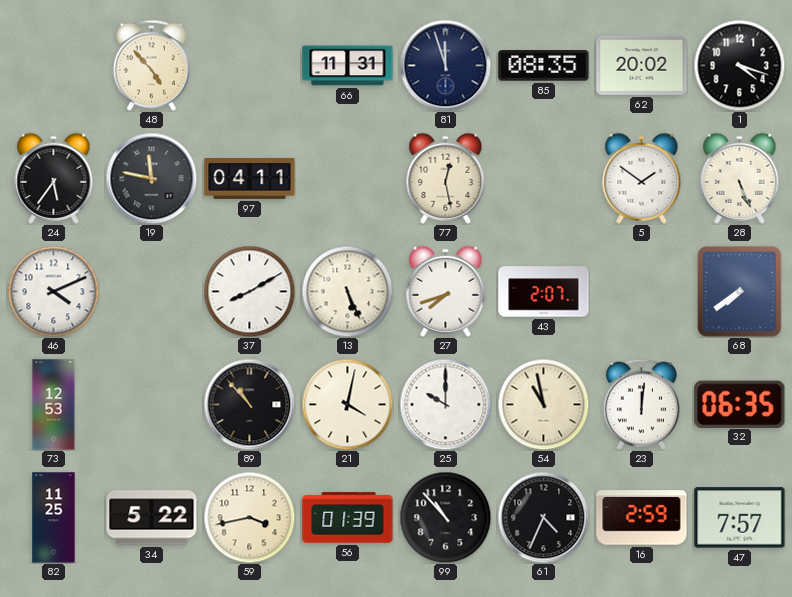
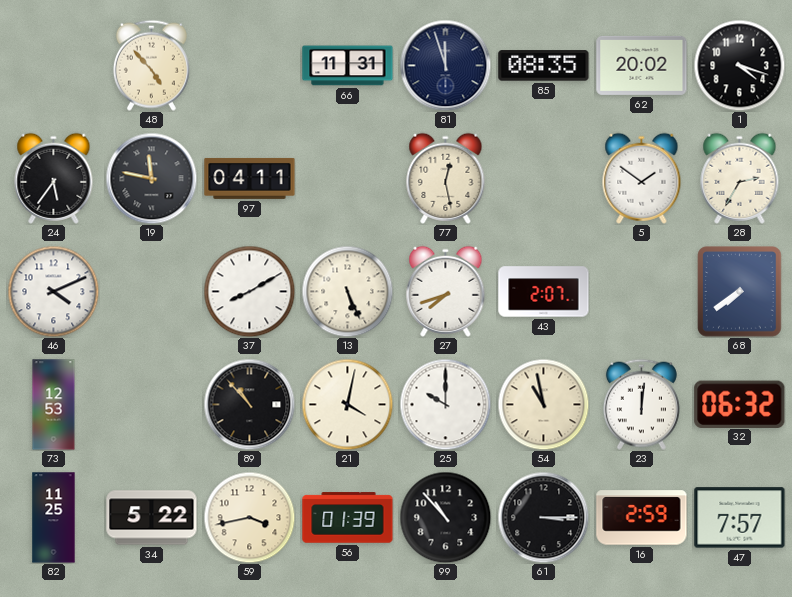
28: 5:26 -> 2:35 (740, 178)
32: 06:35 -> 06:32 (740, 404)
61: 4:34 -> 3:15 (543, 517)
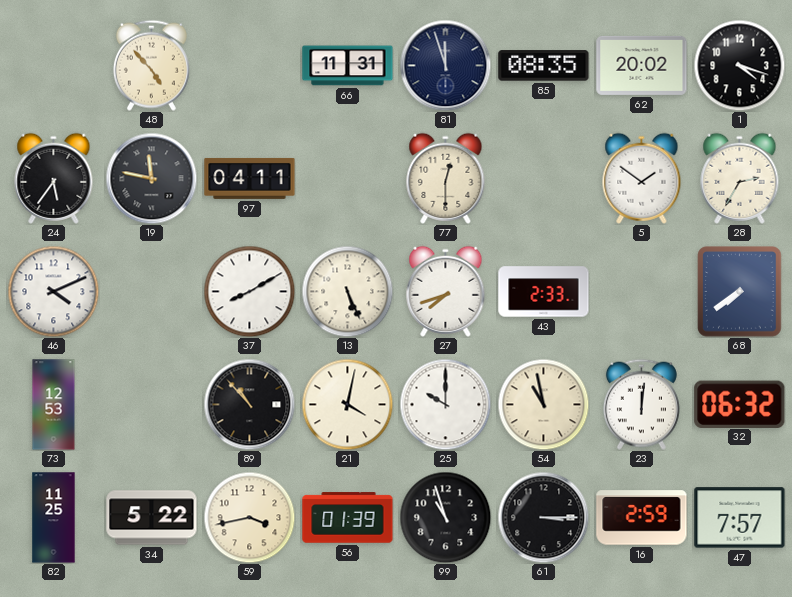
77: 12:28 -> 12:30 (446, 178)
43: 2:07 -> 2:33 (544, 292)
99: 10:53 -> 10:57 (445, 517)
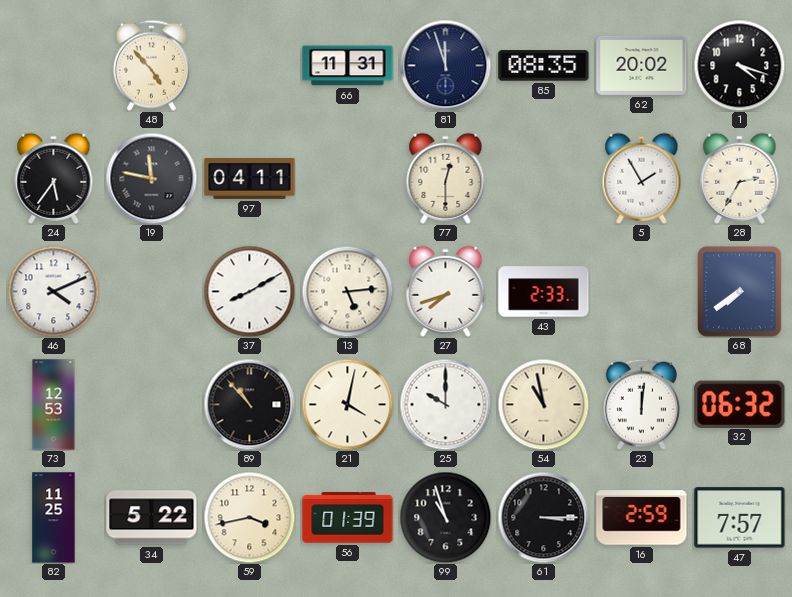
5: 1:51 -> 1:55 (642, 178)
13: 5:26 -> 5:14 (347, 291)
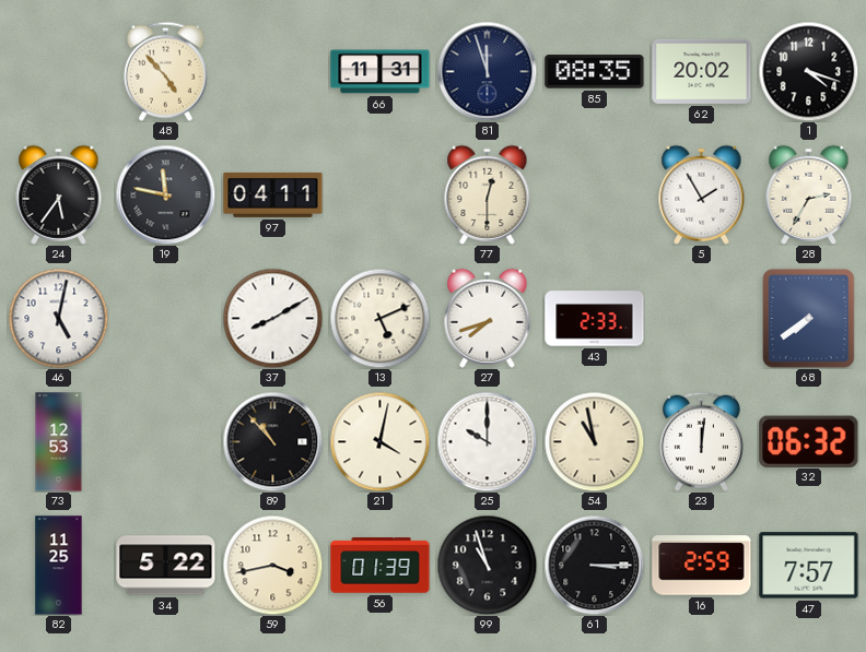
46: 4:11 -> 5:02 (58, 318)
13: 5:14 -> 5:11 (379, 318)
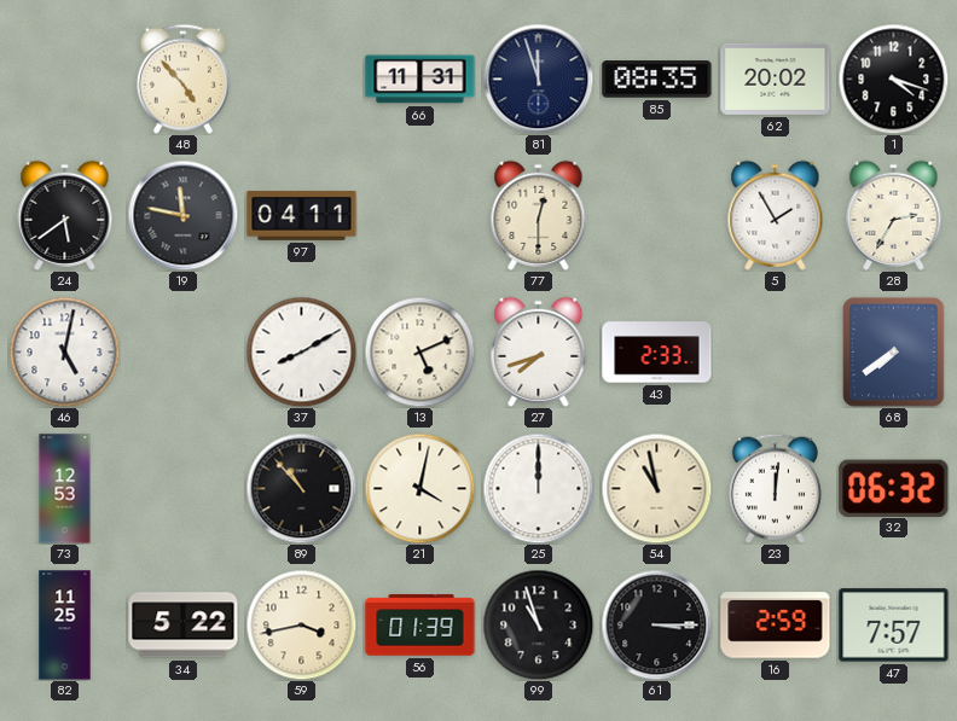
24: 5:36 -> 5:39 (65, 215)
25: 10:00 -> 12:00 (538, 488)
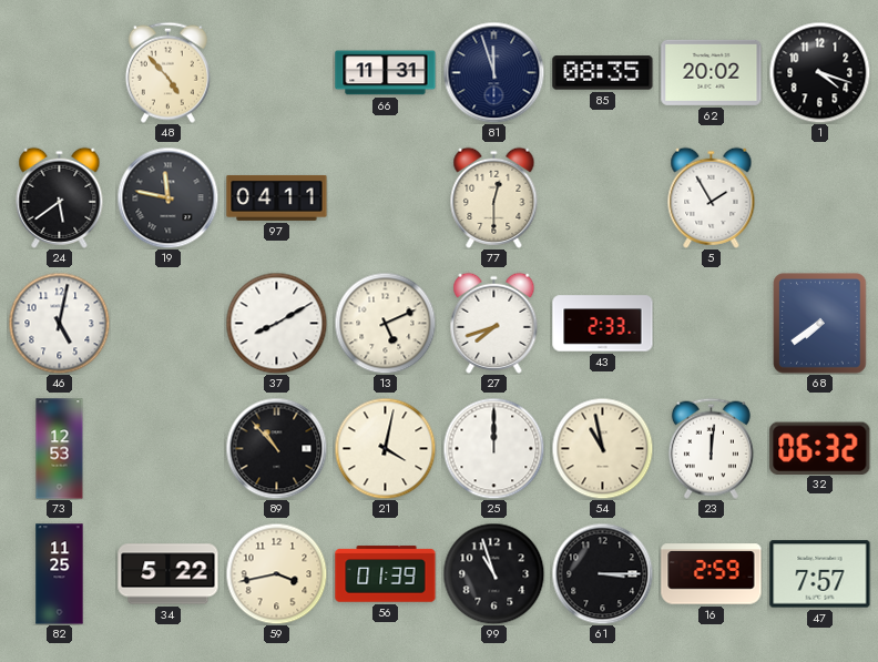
28: 2:35 -> none (894, 215)
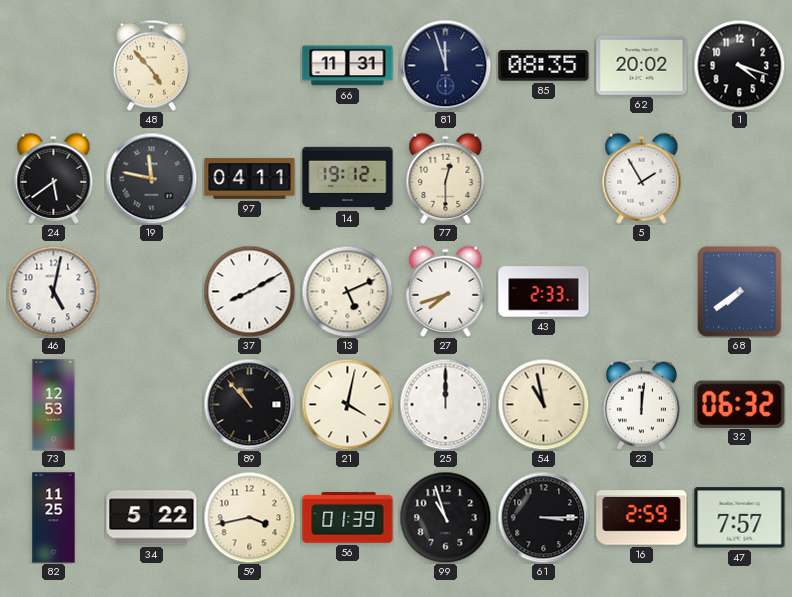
14: none -> 19:12 (348, 178)
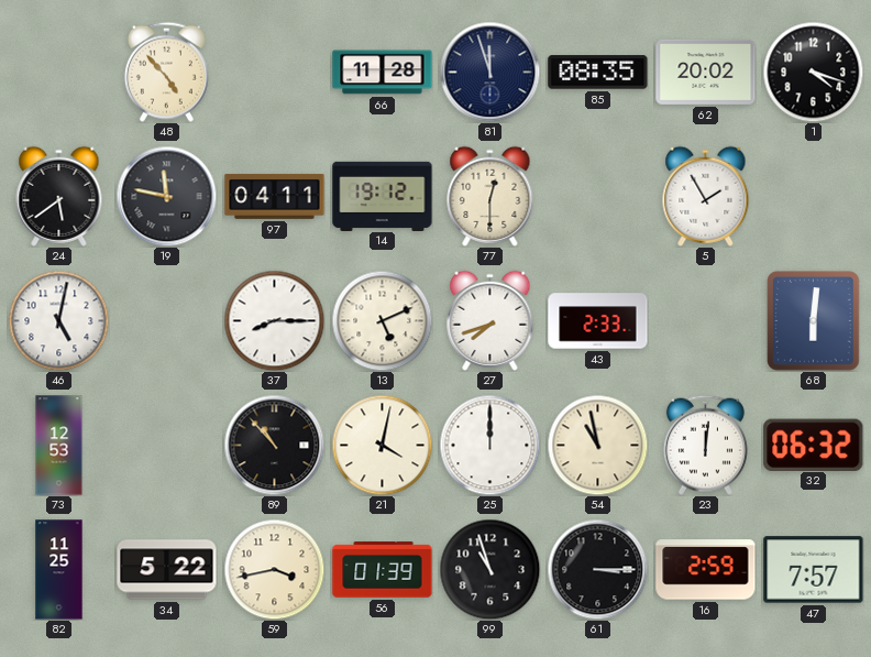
66: 11:31 -> 11:28 (383, 73)
37: 8:10 -> 8:15 (274, 320)
68: 7:39 -> 6:01 (814, 321)
